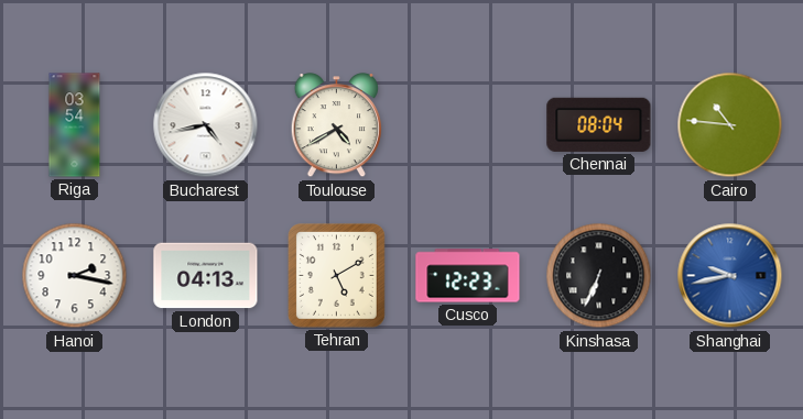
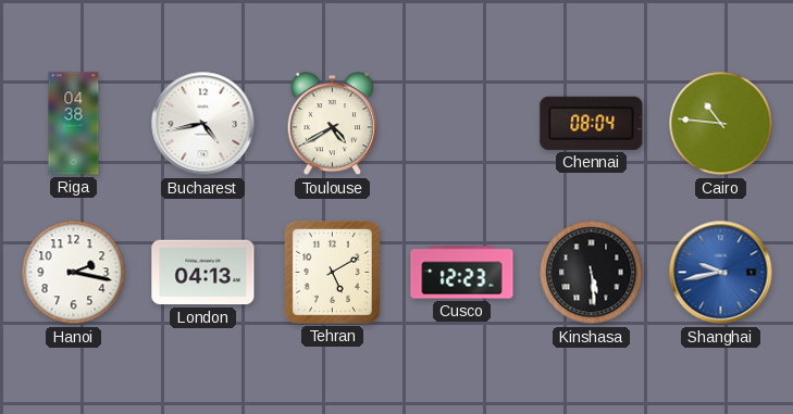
Riga: 03:54 -> 04:38 (74, 124)
Kinshasa: 6:34 -> 5:29 (592, 273)
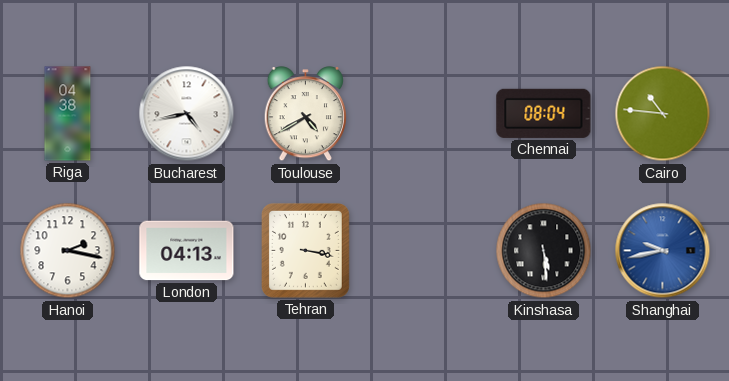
Tehran: 5:10 -> 3:17 (305, 250)
Cusco: 12:23 -> none (462, 273)
